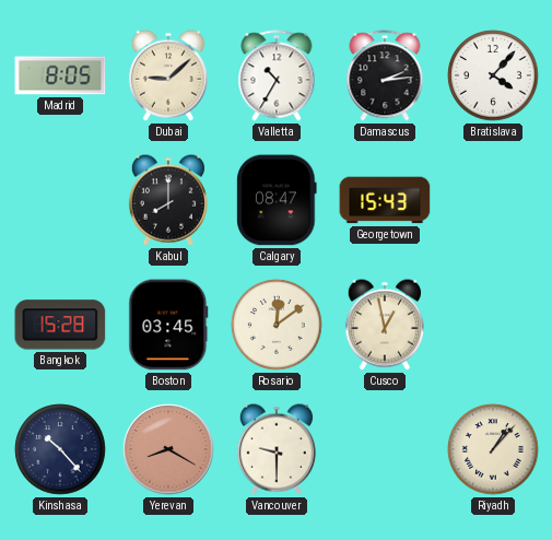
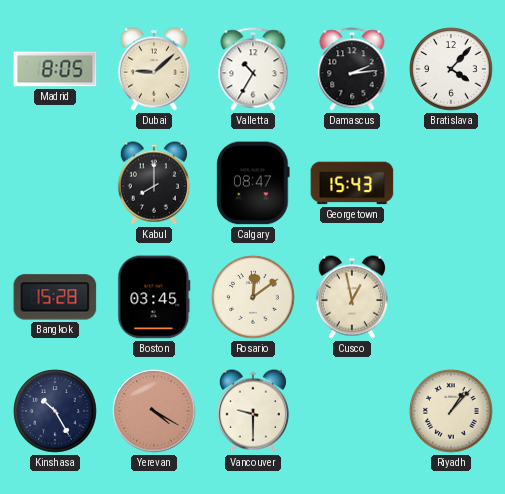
Kinshasa: 10:23 -> 10:25 (55, 411)
Yerevan: 8:20 -> 4:20 (154, 411)
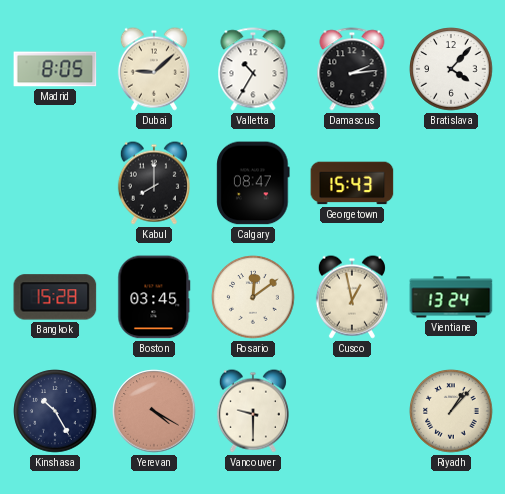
Vientiane: none -> 13:24 (451, 297)
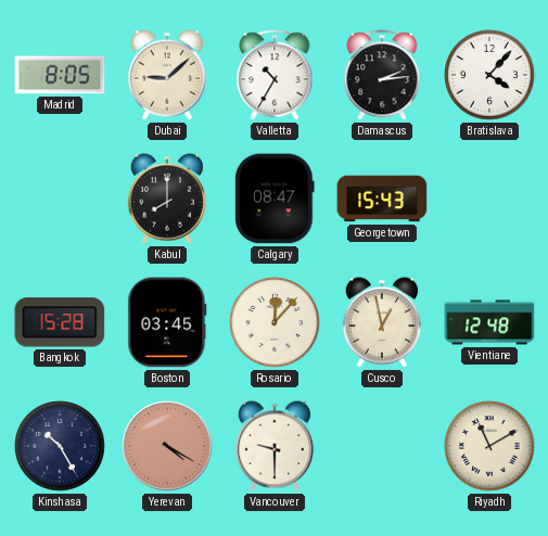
Rosario: 12:09 -> 12:07 (275, 322)
Vientiane: 13:24 -> 12:48 (489, 322)
Riyadh: 1:07 -> 11:10 (489, 446)
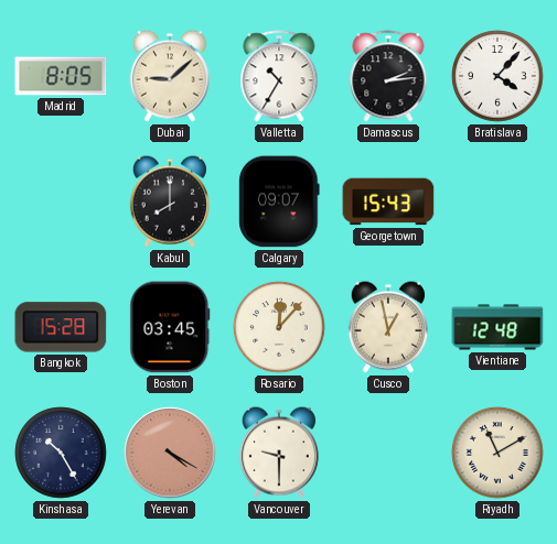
Calgary: 08:47 -> 09:07 (279, 202)
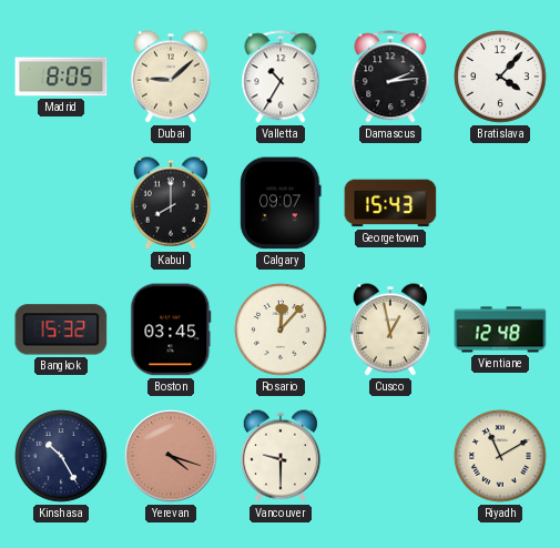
Bangkok: 15:28 -> 15:32 (61, 329)
Yerevan: 4:20 -> 4:18 (171, 456)
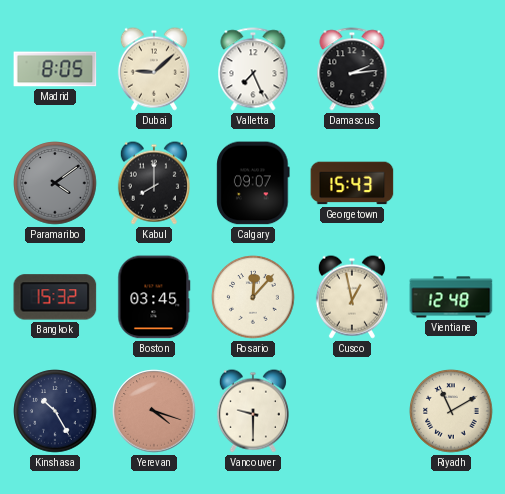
Valletta: 10:35 -> 7:26 (253, 69)
Bratislava: 4:07 -> none (500, 77)
Paramaribo: none -> 4:09 (55, 183)
